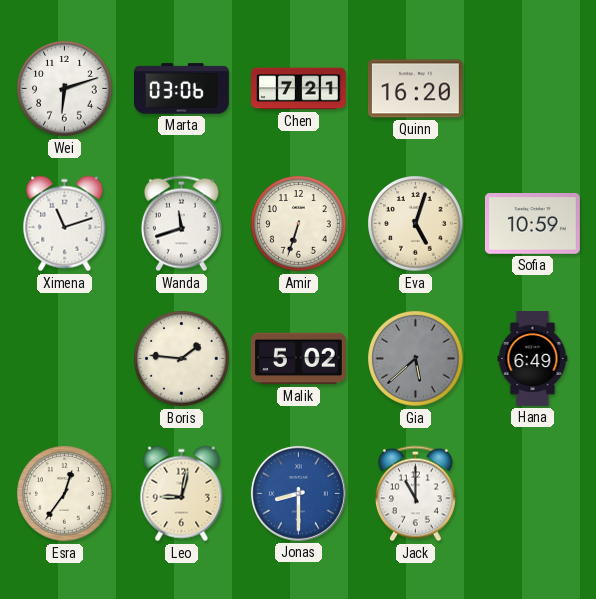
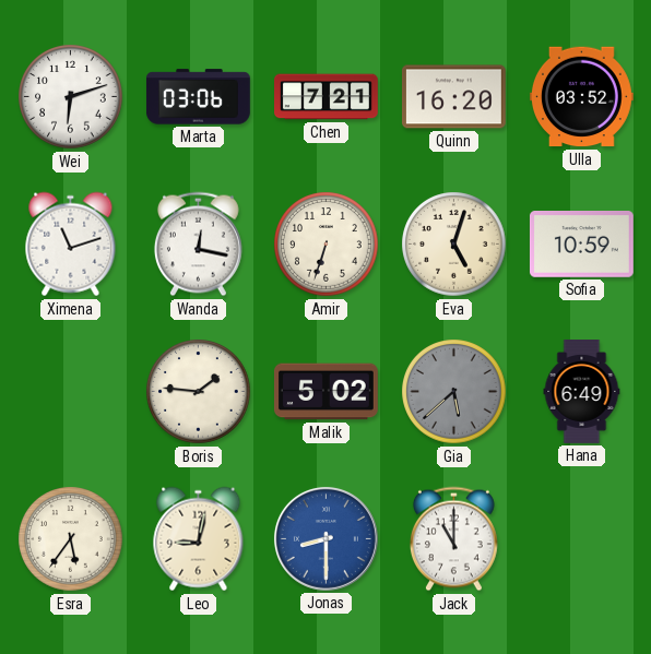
Ulla: none -> 03:52 (581, 97)
Wanda: 11:42 -> 12:17 (198, 245)
Esra: 12:36 -> 5:36 (71, 539)
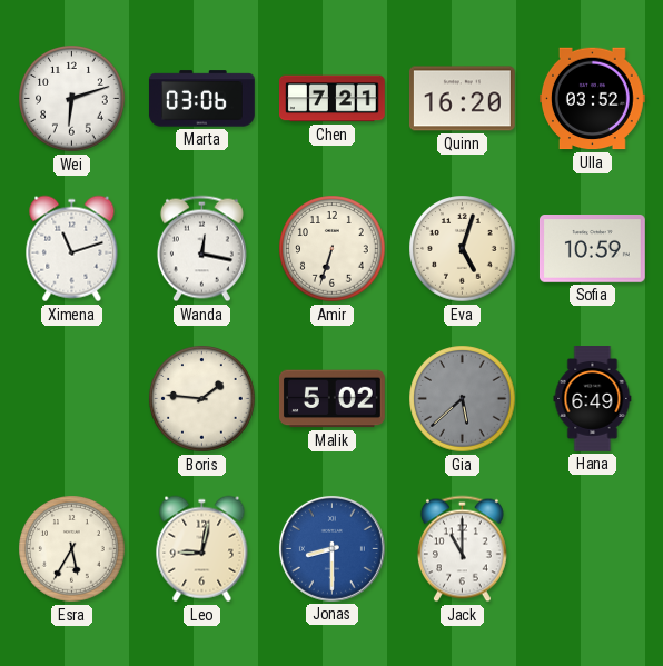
Esra: 5:36 -> 5:35 (72, 549)
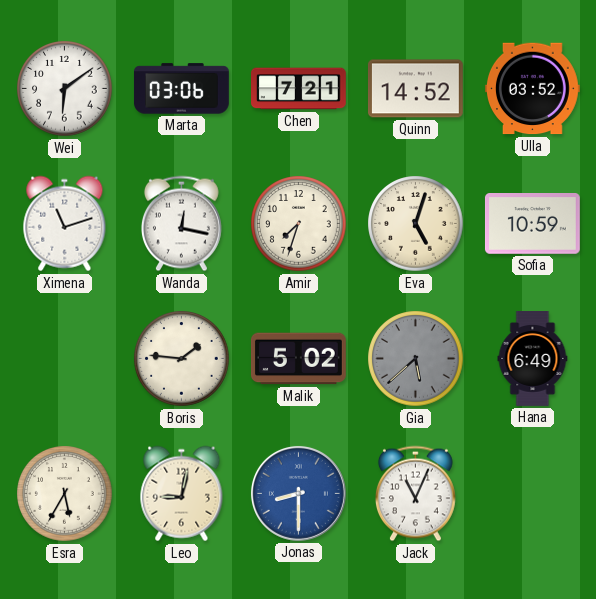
Wei: 6:12 -> 6:09 (65, 89)
Quinn: 16:20 -> 14:52 (415, 89)
Amir: 6:33 -> 7:33 (299, 224)
Jack: 11:00 -> 11:04 (415, 494)
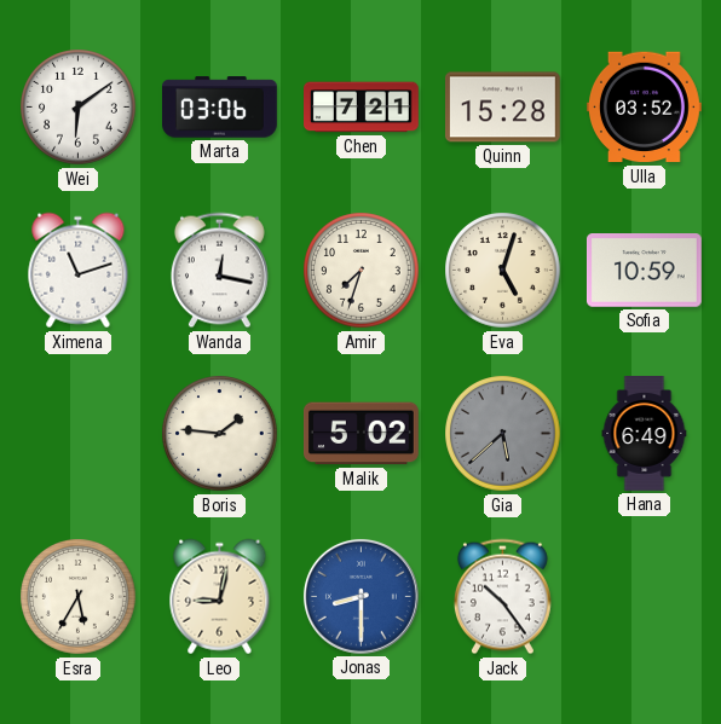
Quinn: 14:52 -> 15:28 (502, 108)
Jack: 11:04 -> 10:24 (502, 597)
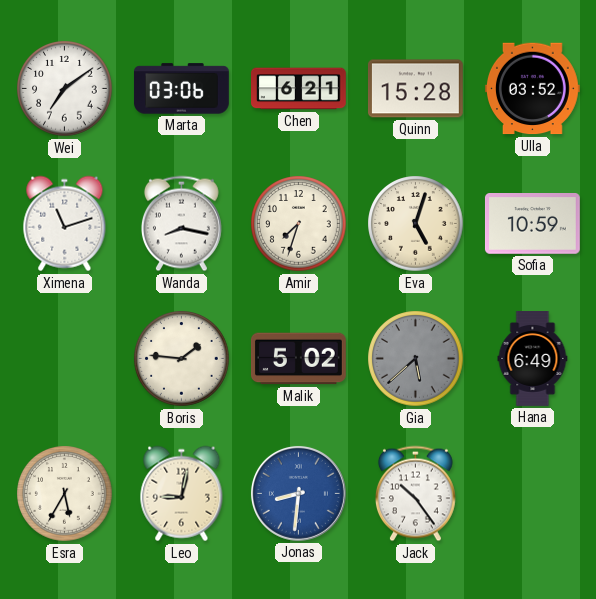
Wei: 6:09 -> 7:09 (65, 89)
Chen: 7:21 -> 6:21 (299, 89)
Wanda: 12:17 -> 8:17 (181, 224)
Jonas: 8:30 -> 8:31 (298, 493)
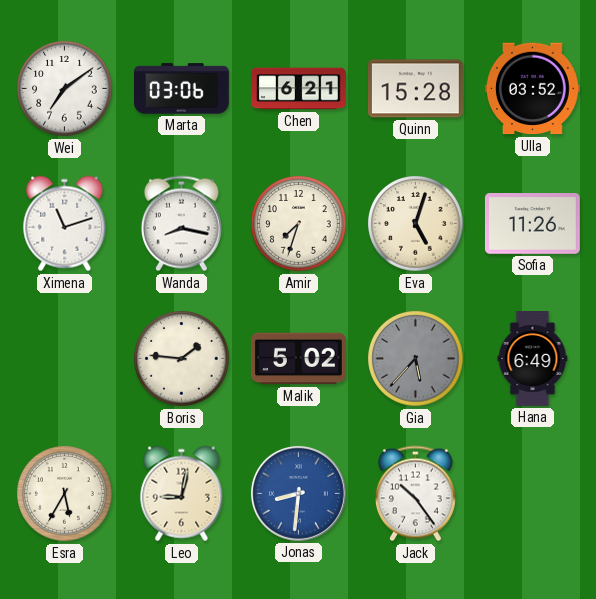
Sofia: 10:59 -> 11:26 (532, 224)
Gia: 5:38 -> 5:37 (416, 359)
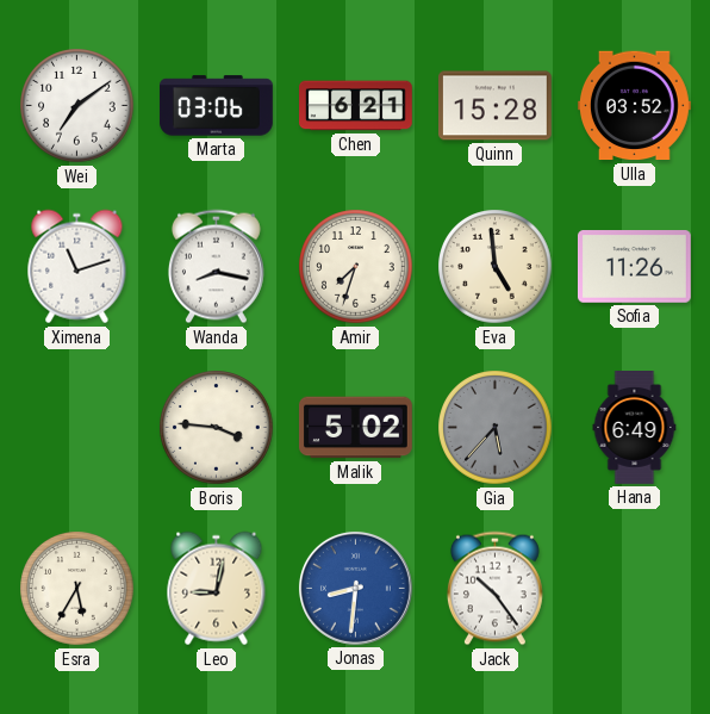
Eva: 5:03 -> 4:59 (496, 267)
Boris: 1:46 -> 3:46 (217, 428)
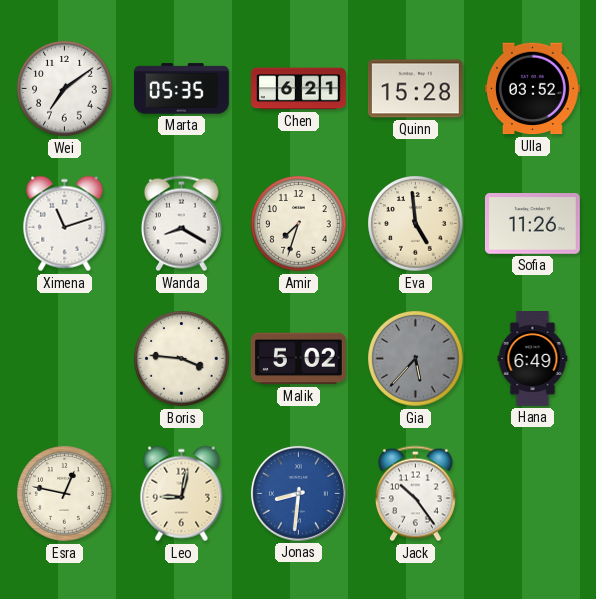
Marta: 03:06 -> 05:35 (182, 89)
Wanda: 8:17 -> 8:20 (181, 224)
Esra: 5:35 -> 12:47 (65, 494)
